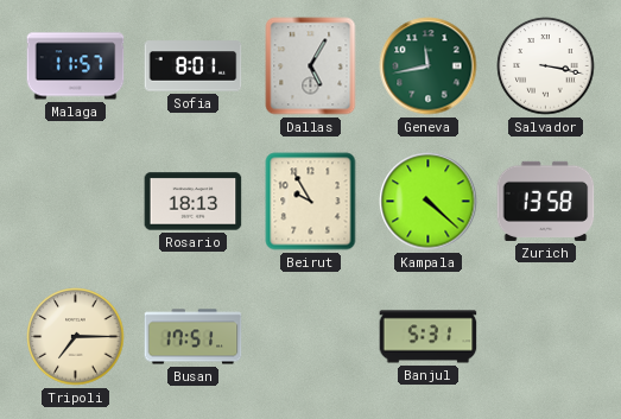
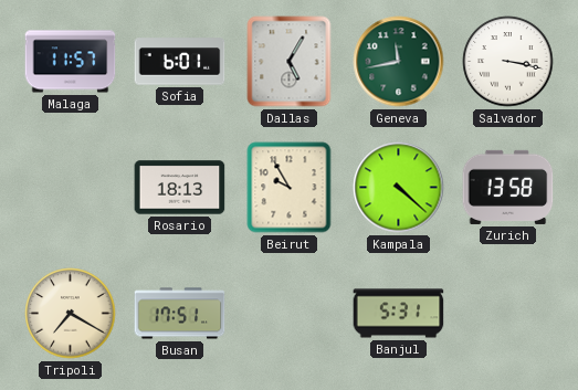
Sofia: 8:01 -> 6:01 (180, 62)
Tripoli: 7:15 -> 7:20 (71, 314)
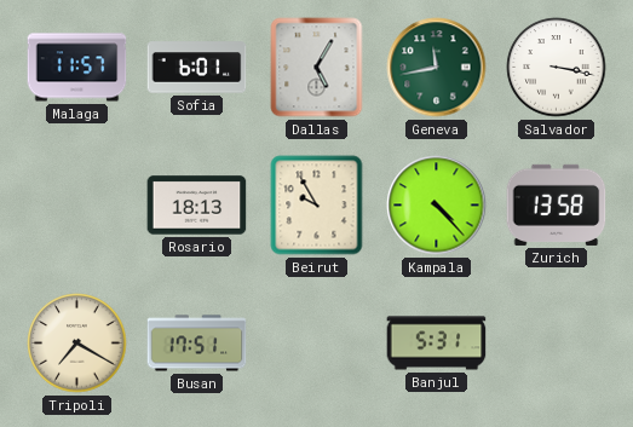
Kampala: 4:22 -> 4:23 (437, 206)
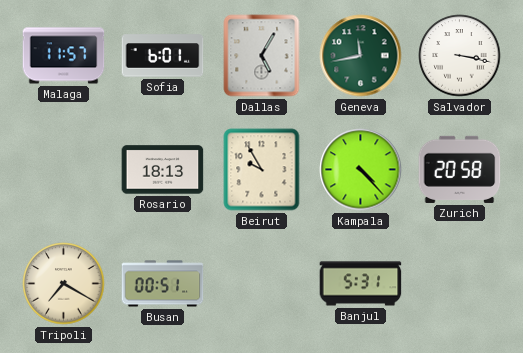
Zurich: 13:58 -> 20:58 (460, 169)
Busan: 17:51 -> 00:51 (163, 284)
